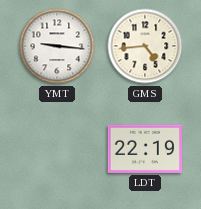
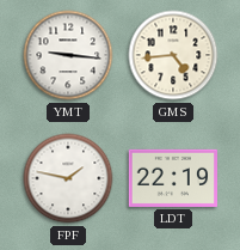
FPF: none -> 1:47 (68, 178)
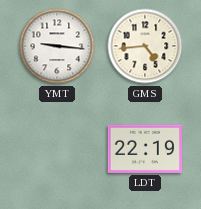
FPF: 1:47 -> none (68, 178)
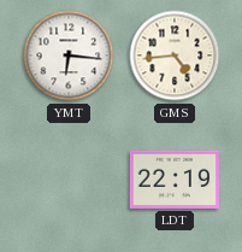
YMT: 9:16 -> 6:16 (69, 55)
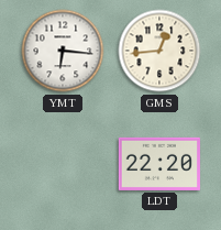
GMS: 4:44 -> 12:44 (159, 51)
LDT: 22:19 -> 22:20 (158, 164)
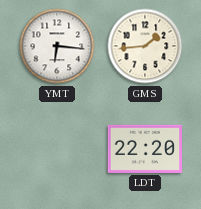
GMS: 12:44 -> 1:44 (145, 46)
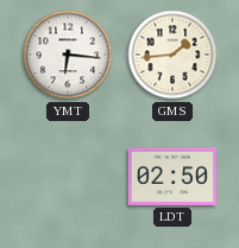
LDT: 22:20 -> 02:50 (171, 177)
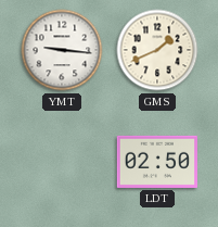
YMT: 6:16 -> 9:16 (62, 50)
GMS: 1:44 -> 1:41 (157, 50)
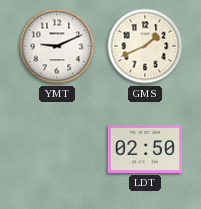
YMT: 9:16 -> 9:11 (57, 46)
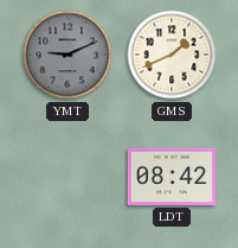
YMT dial: white -> grey (67, 55)
LDT: 02:50 -> 08:42 (171, 177)
